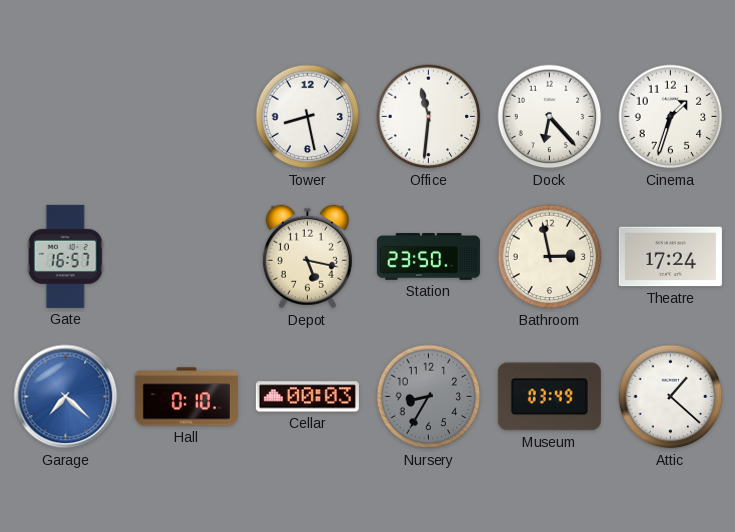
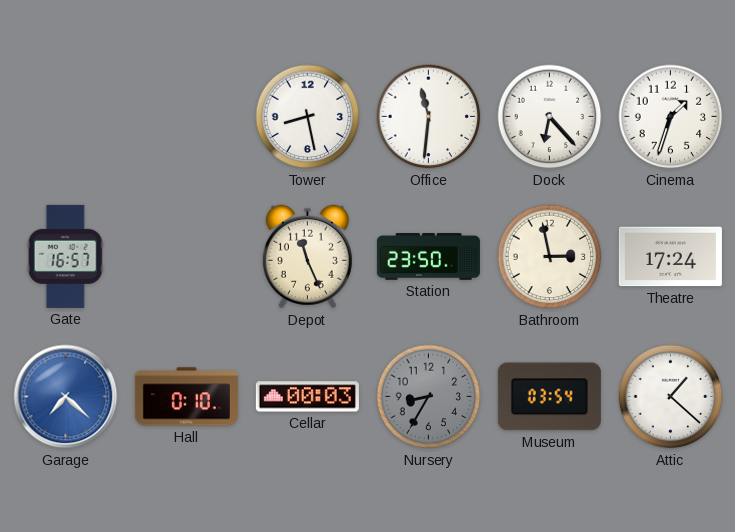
Depot: 5:17 -> 11:26 (307, 257)
Museum: 03:49 -> 03:54 (549, 397)
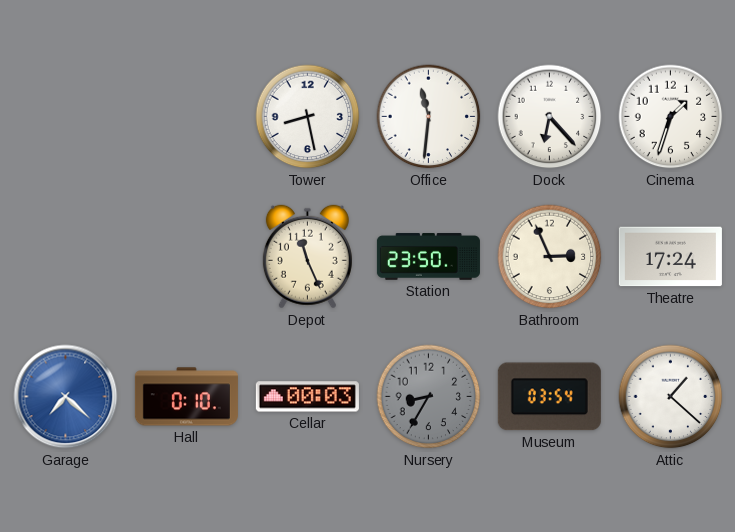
Gate: 16:57 -> none (65, 256)
Bathroom: 2:58 -> 2:56 (550, 257)
